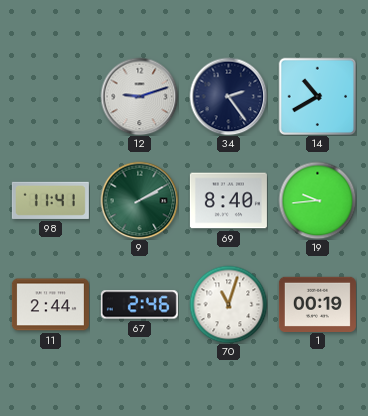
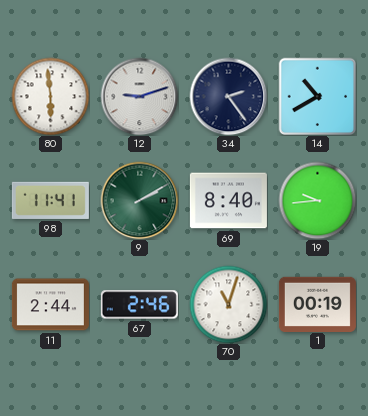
80: none -> 5:59 (50, 96)
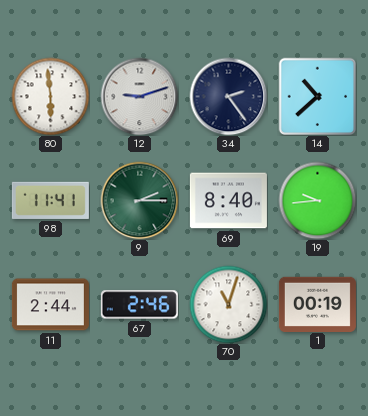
14: 10:40 -> 10:38 (317, 96)
9: 2:10 -> 2:15 (139, 200)
